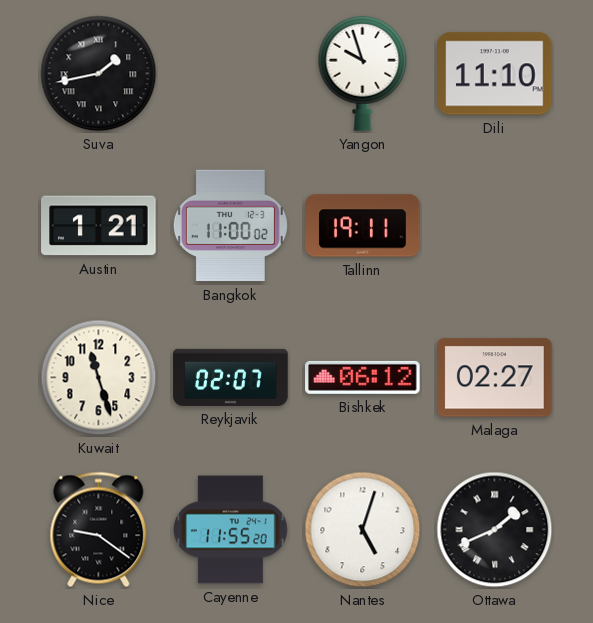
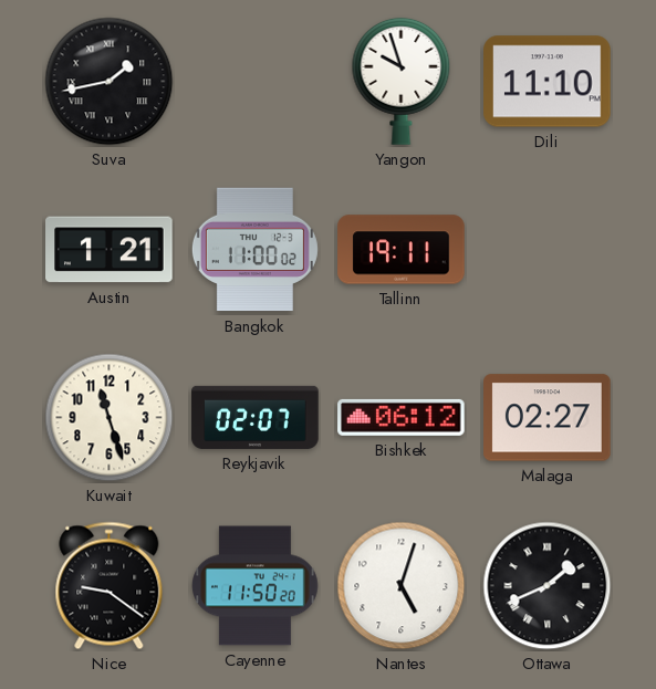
Cayenne: 11:55 -> 11:50 (256, 586)
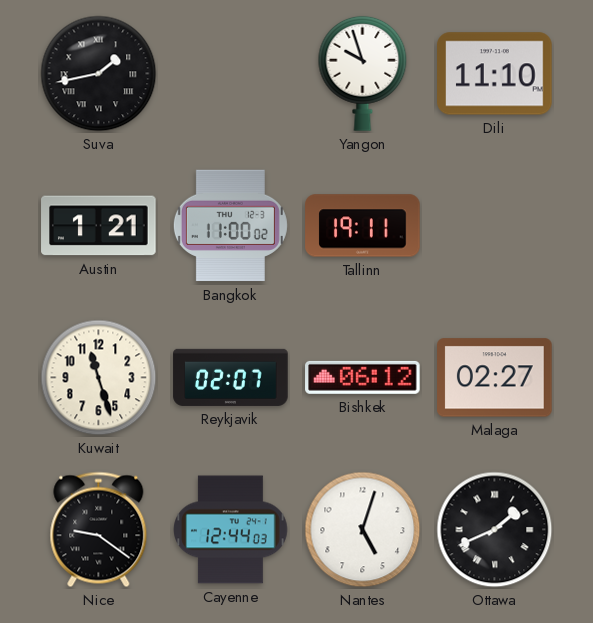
Cayenne: 11:50 -> 12:44 (231, 530)
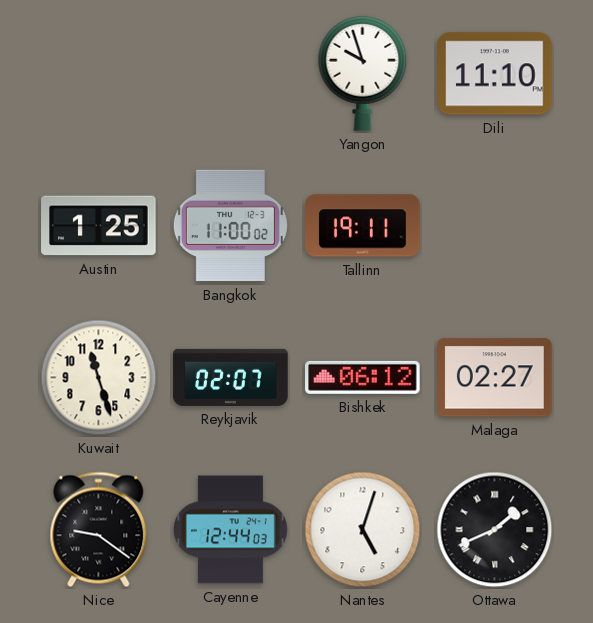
Suva: 1:43 -> none (99, 74)
Austin: 1:21 -> 1:25 (99, 226)
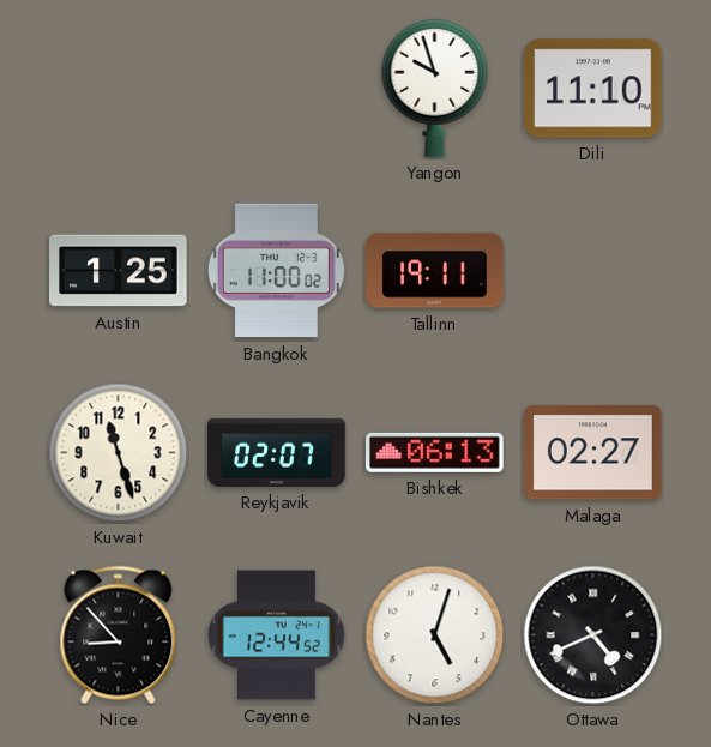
Bishkek: 06:12 -> 06:13 (435, 452)
Nice: 9:21 -> 8:53 (119, 635)
Cayenne: 12:44:03 -> 12:44:52 (277, 635)
Ottawa: 1:41 -> 4:41 (593, 635)
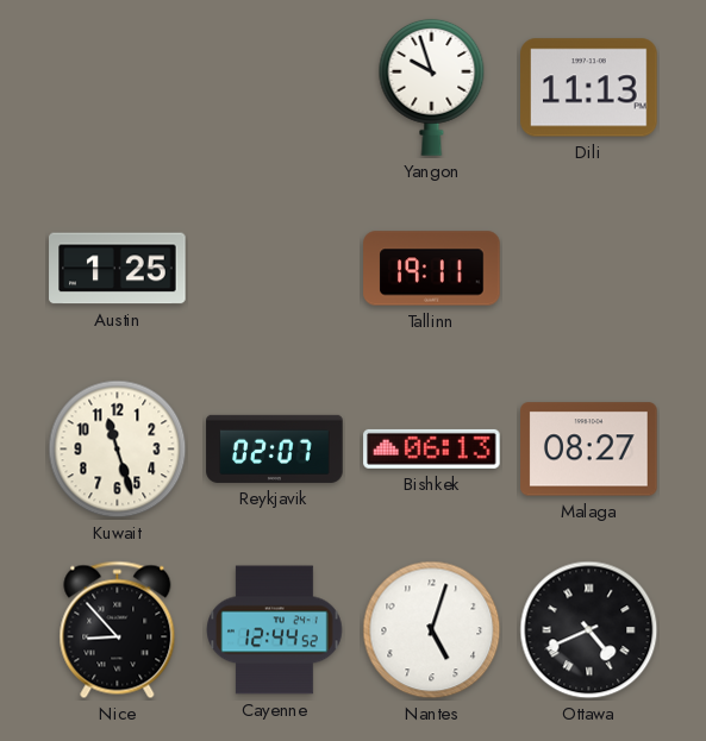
Dili: 11:10 -> 11:13 (589, 88)
Bangkok: 11:00 -> none (276, 271)
Malaga: 02:27 -> 08:27 (589, 450)
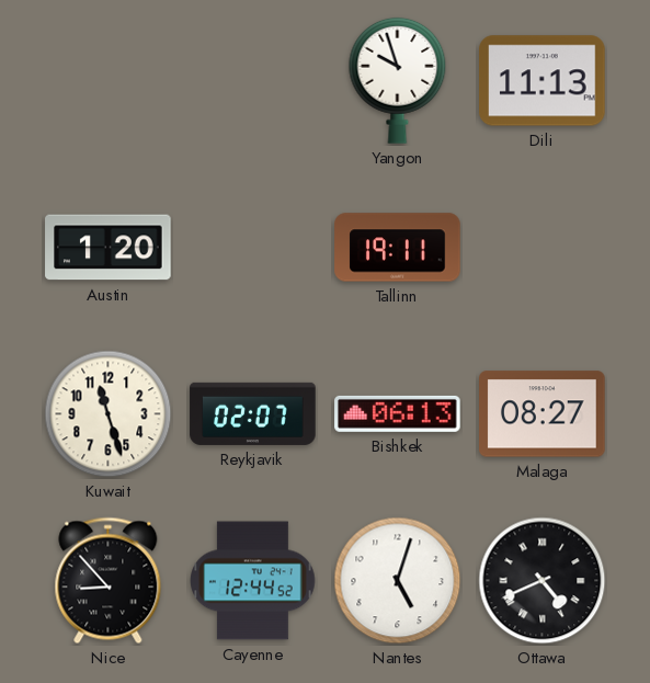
Austin: 1:25 -> 1:20 (109, 248)
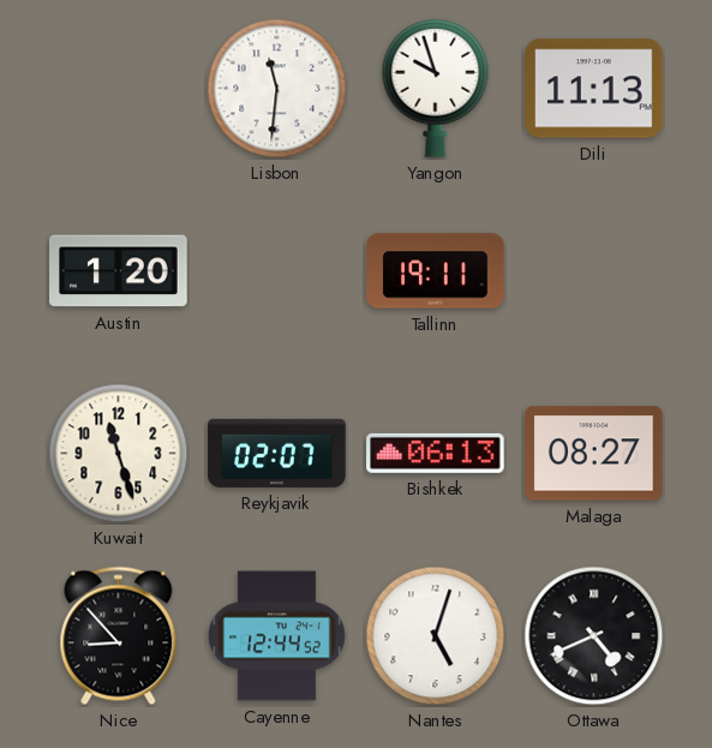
Lisbon: none -> 11:31 (277, 89)
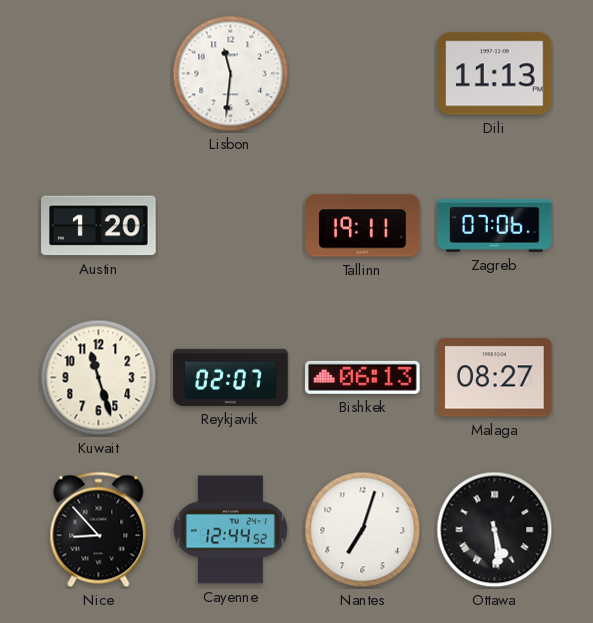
Yangon: 9:57 -> none (436, 88)
Zagreb: none -> 07:06 (495, 225)
Nantes: 5:03 -> 7:03 (363, 530)
Ottawa: 4:41 -> 5:29 (495, 530)
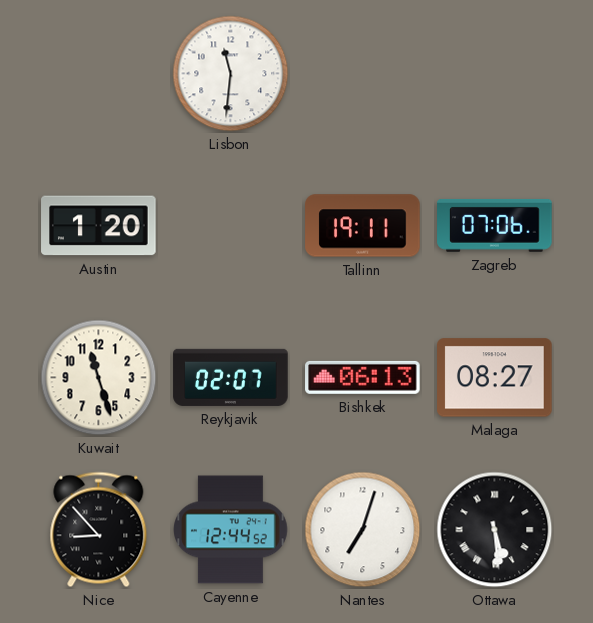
Dili: 11:13 -> none (495, 74)
